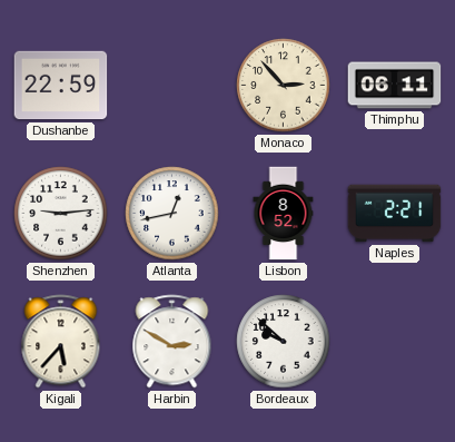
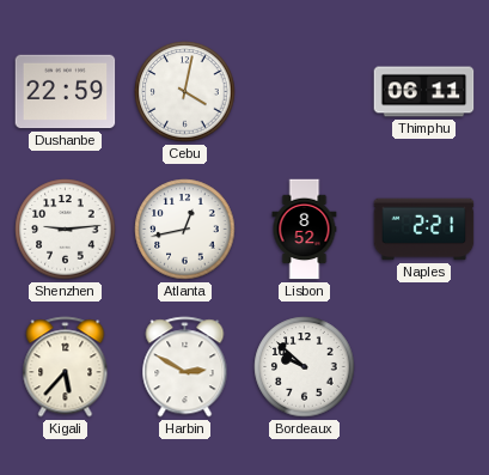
Cebu: none -> 4:02 (185, 92)
Monaco: 2:53 -> none (284, 86)
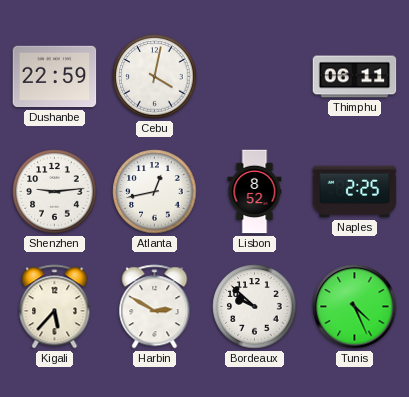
Naples: 2:21 -> 2:25 (355, 192)
Tunis: none -> 4:26 (355, 307)
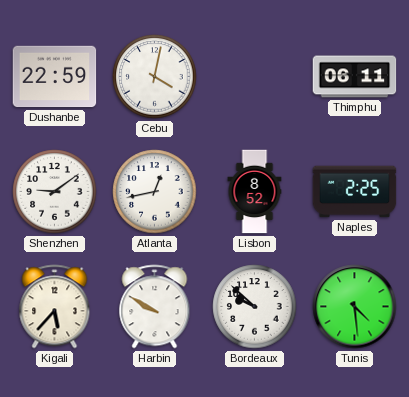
Shenzhen: 9:14 -> 9:09 (55, 192)
Harbin: 2:50 -> 9:50 (155, 307)
Tunis: 4:26 -> 4:29 (355, 307)
